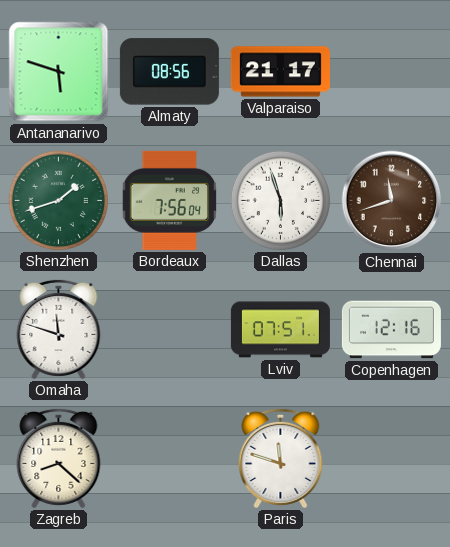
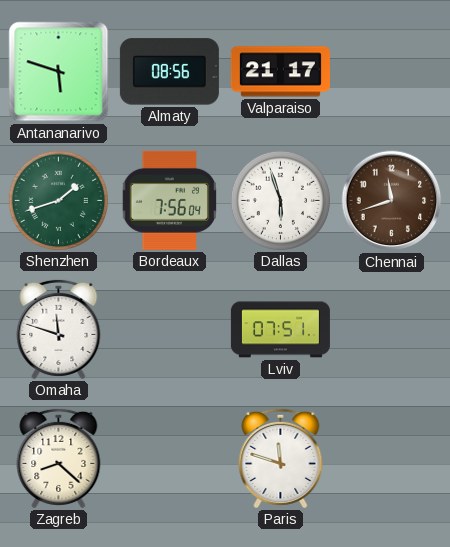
Copenhagen: 12:16 -> none (391, 330)
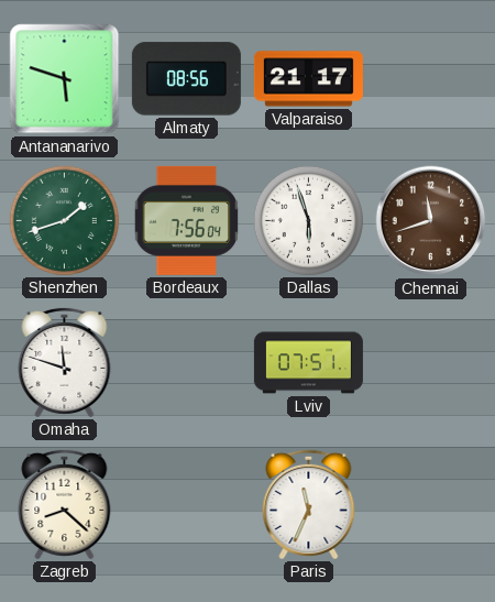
Paris: 11:48 -> 11:34 (309, 504)
